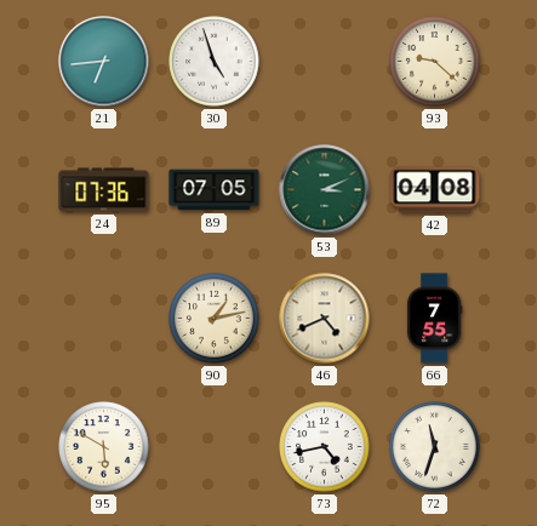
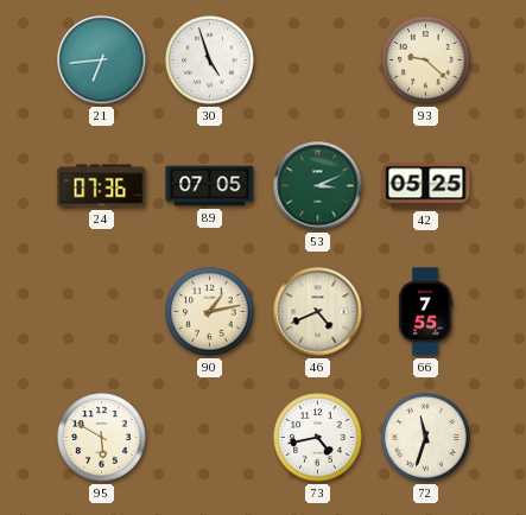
42: 04:08 -> 05:25 (426, 186)
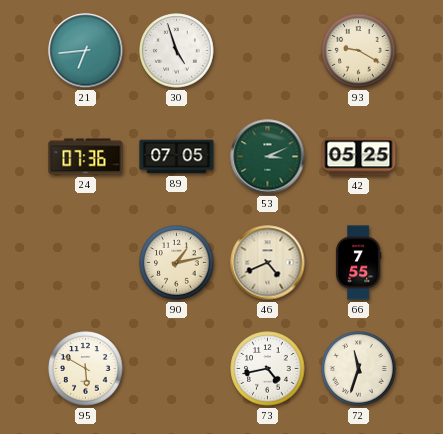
93: 9:22 -> 9:20 (359, 51)
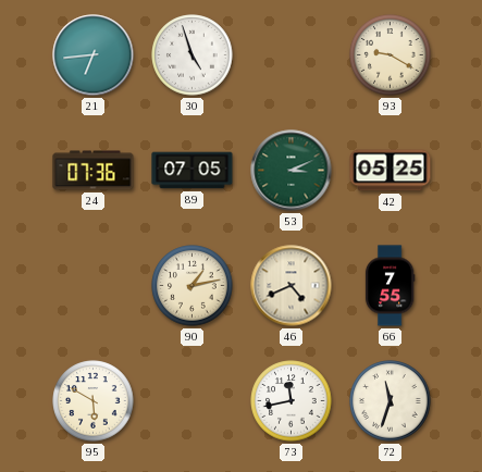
73: 4:43 -> 11:43 (292, 401)
